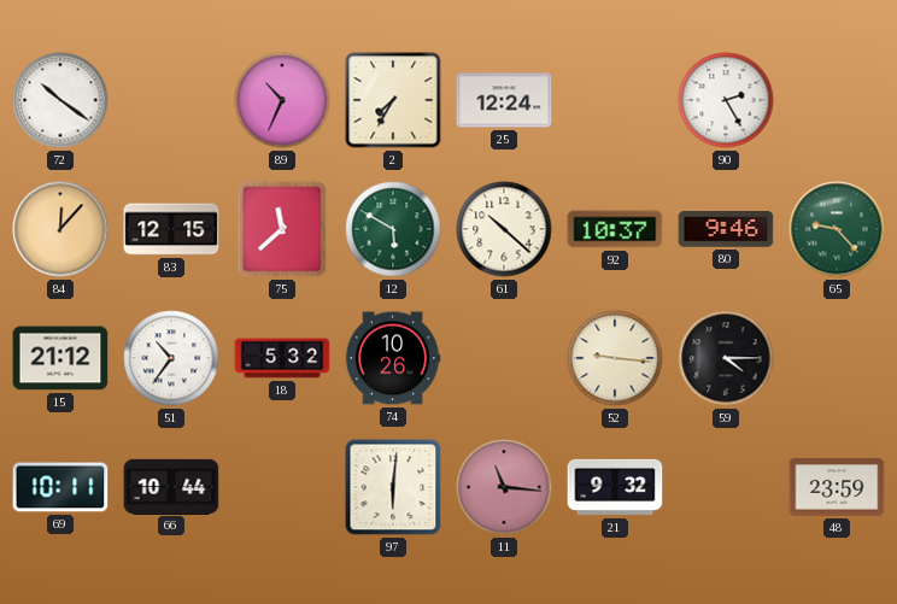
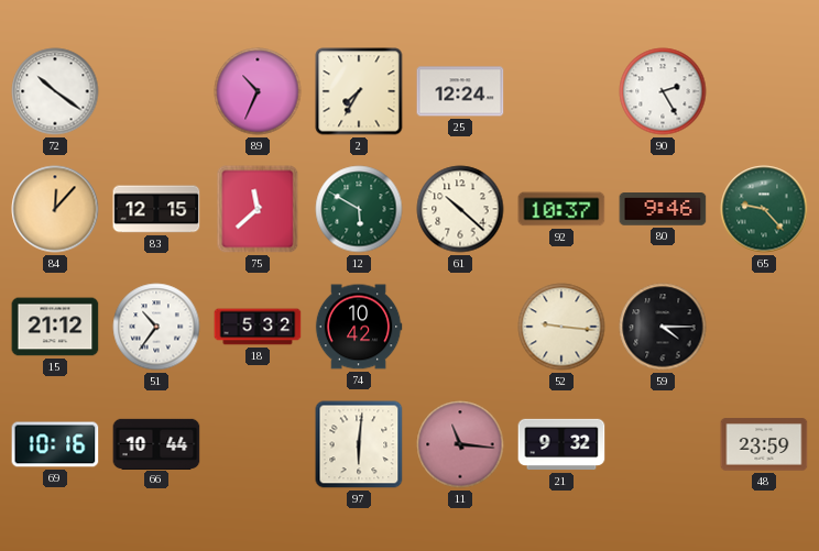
74: 10:26 -> 10:42 (359, 327)
69: 10:11 -> 10:16 (55, 444)
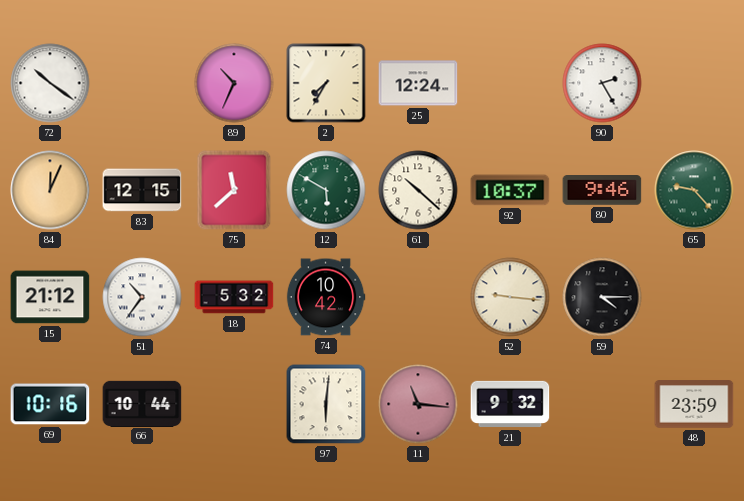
84: 12:07 -> 12:04 (50, 190)
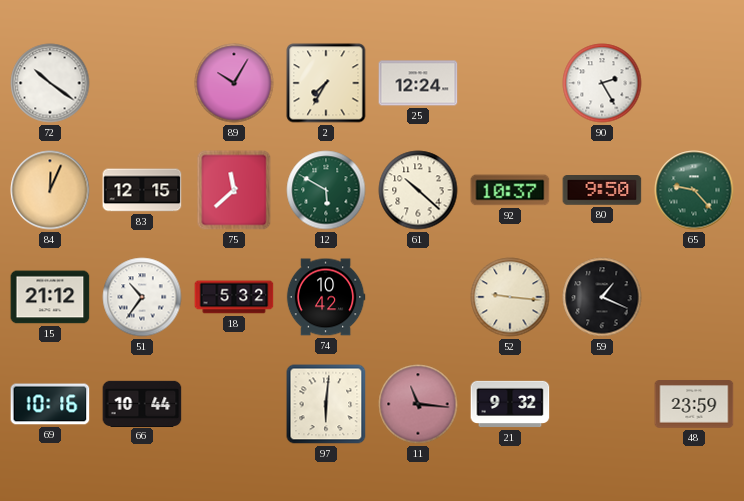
89: 10:34 -> 10:05 (234, 83)
80: 9:46 -> 9:50 (602, 191)
59: 4:15 -> 1:19 (602, 297)
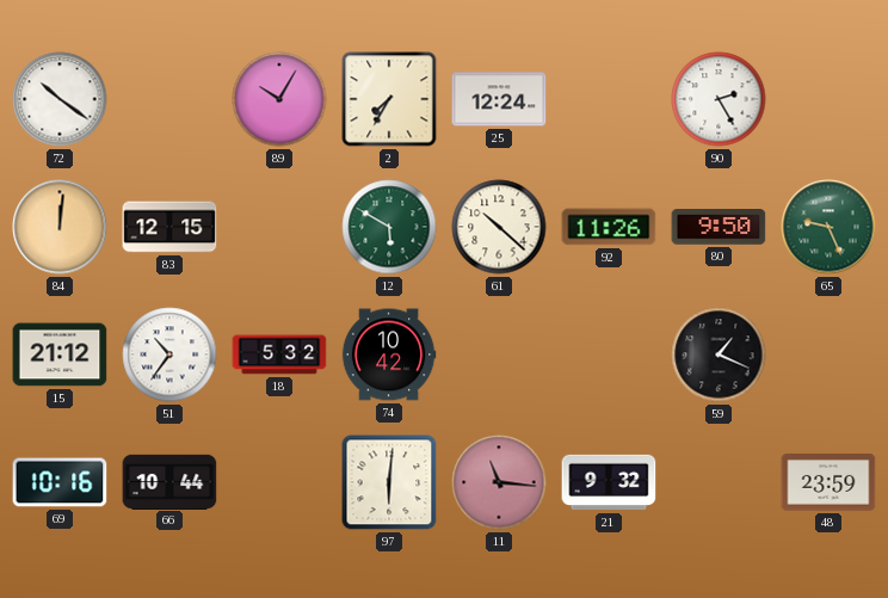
84: 12:04 -> 12:01 (60, 227)
75: 11:38 -> none (234, 190)
92: 10:37 -> 11:26 (609, 227)
65: 9:23 -> 9:26 (828, 227)
52: 9:16 -> none (510, 297)
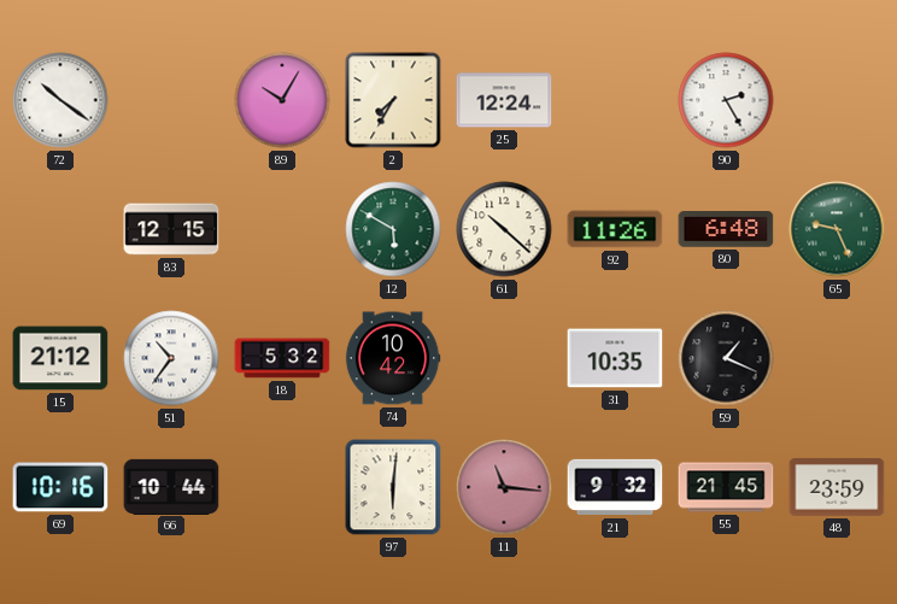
84: 12:01 -> none (60, 227)
80: 9:50 -> 6:48 (726, 230)
31: none -> 10:35 (615, 358)
55: none -> 21:45 (726, 487)
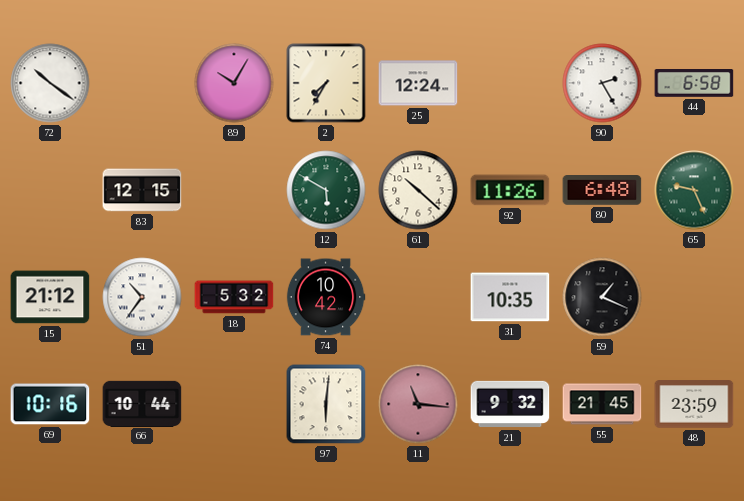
44: none -> 6:58 (694, 84)
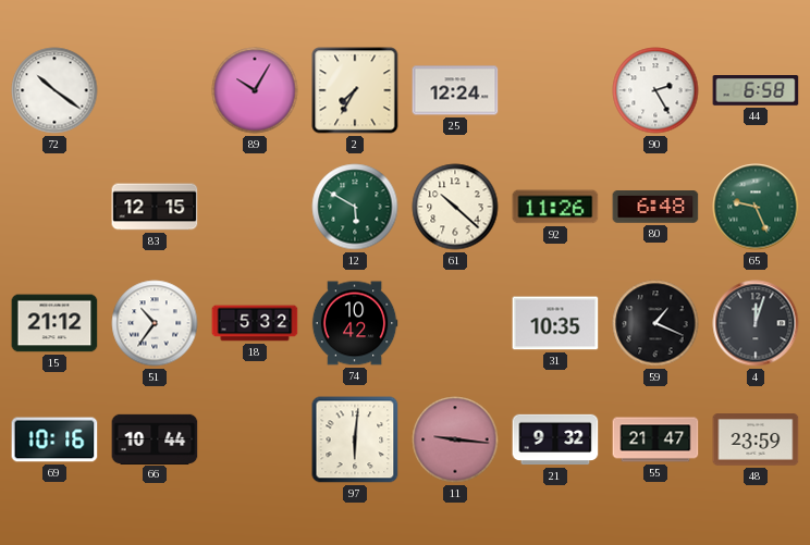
4: none -> 12:03 (756, 323)
11: 11:16 -> 9:16 (455, 439)
55: 21:45 -> 21:47 (655, 439)
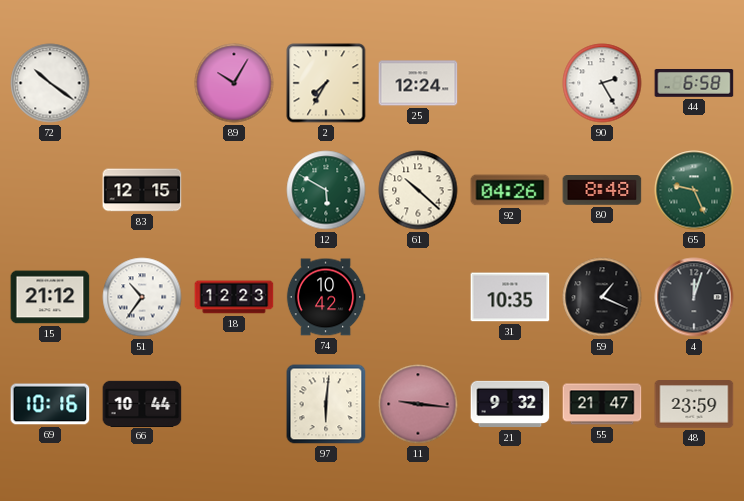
92: 11:26 -> 04:26 (510, 190)
80: 6:48 -> 8:48 (602, 191)
18: 5:32 -> 12:23 (234, 297)
